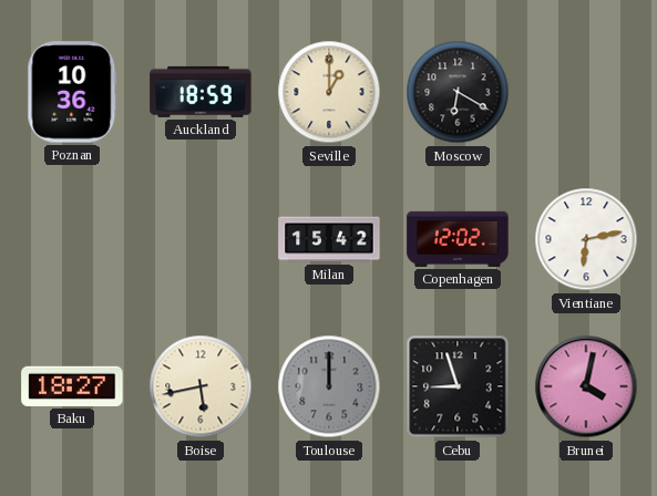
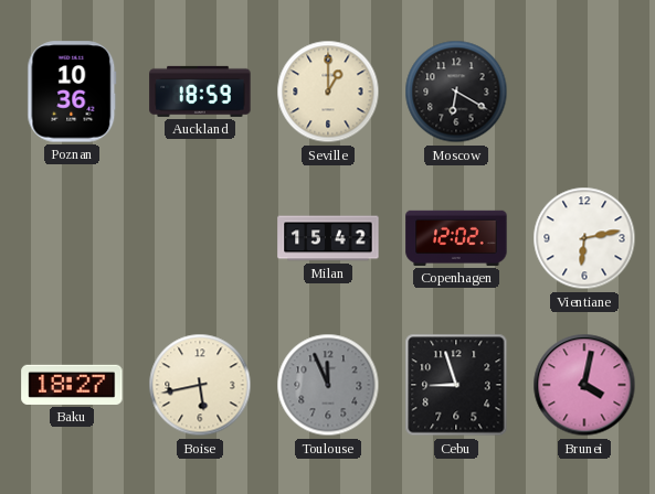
Toulouse: 12:00 -> 11:56 (328, 385)
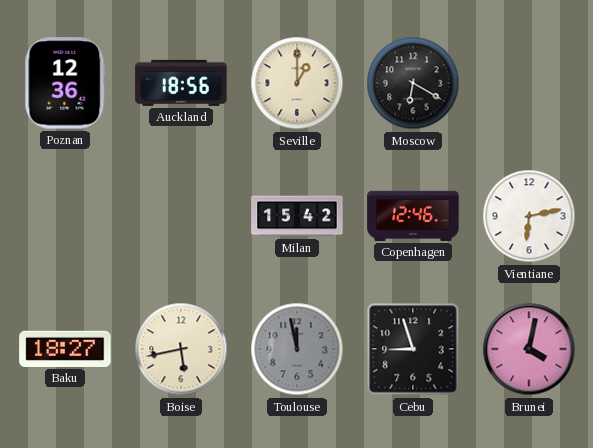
Poznan: 10:36 -> 12:36 (65, 83)
Auckland: 18:59 -> 18:56 (181, 83)
Copenhagen: 12:02 -> 12:46 (413, 216)
Toulouse: 11:56 -> 11:58 (297, 349)
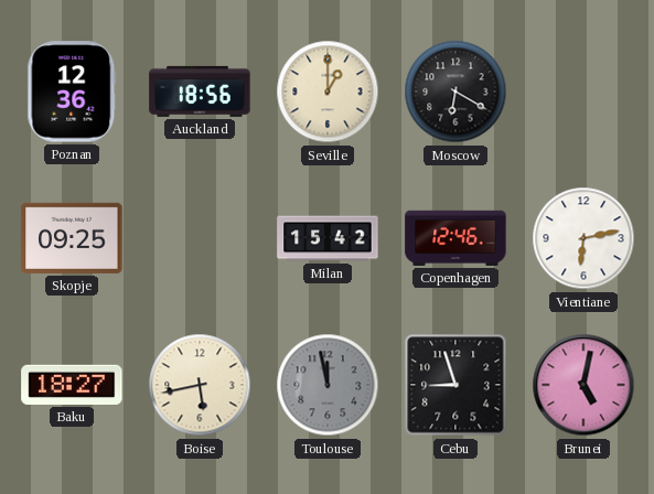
Skopje: none -> 09:25 (72, 238)
Brunei: 4:02 -> 5:02 (583, 385)
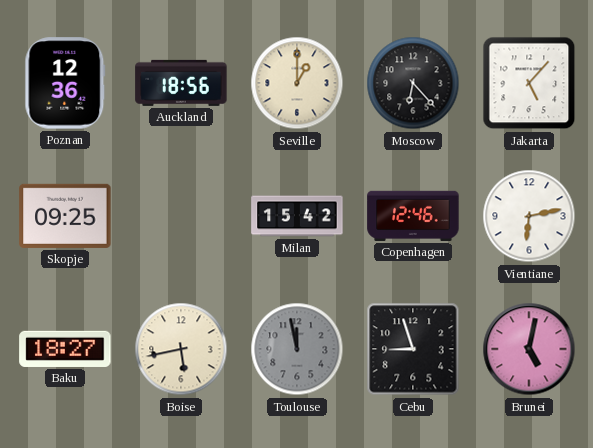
Moscow: 6:20 -> 6:23 (413, 83)
Jakarta: none -> 5:07 (529, 83)
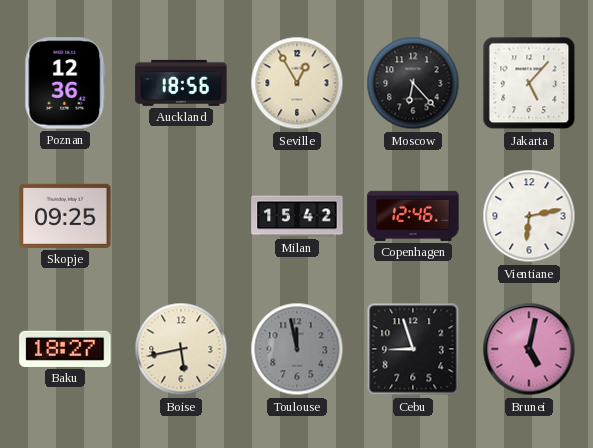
Seville: 1:00 -> 12:55 (297, 83)
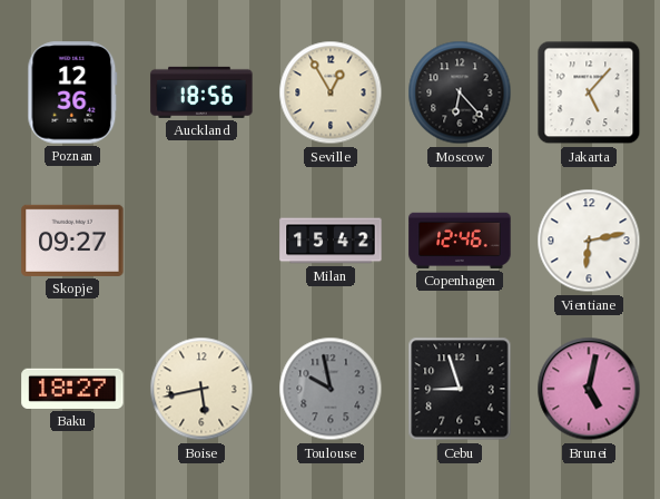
Skopje: 09:25 -> 09:27 (72, 241)
Toulouse: 11:58 -> 9:58 (331, 389)
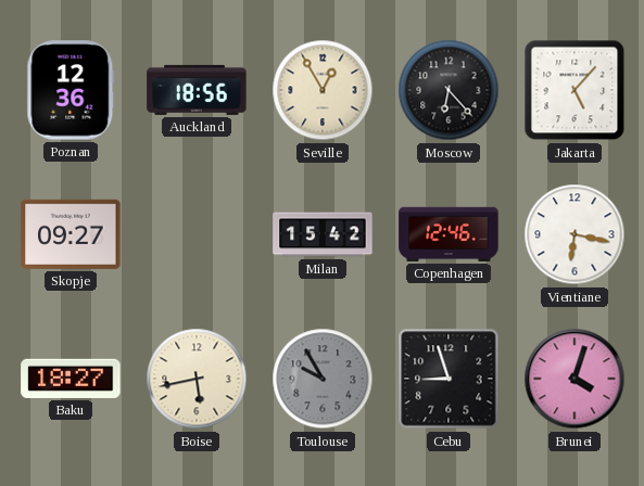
Vientiane: 6:13 -> 6:17 (574, 234)
Toulouse: 9:58 -> 9:55 (323, 379)
Brunei: 5:02 -> 4:03 (574, 379)
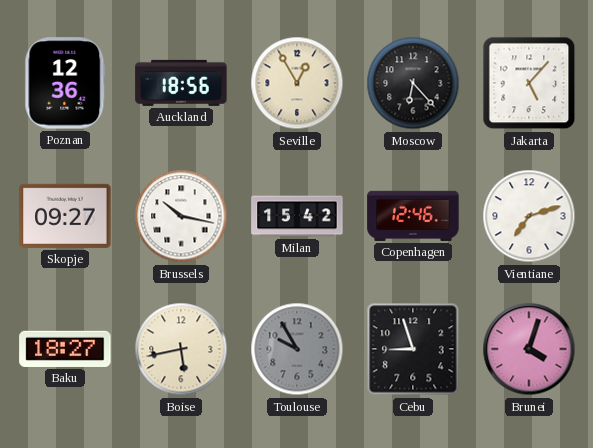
Brussels: none -> 10:17 (181, 216)
Vientiane: 6:17 -> 7:12 (529, 216)
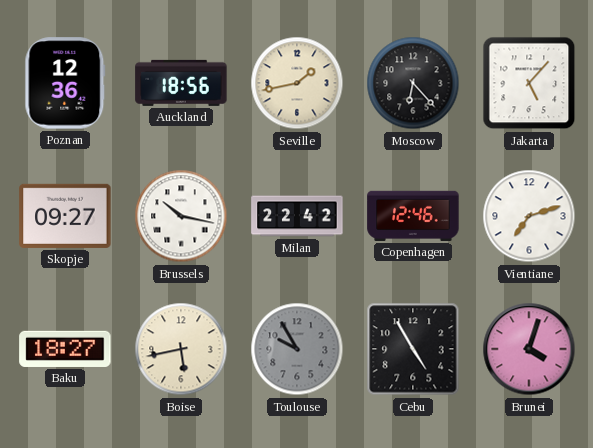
Seville: 12:55 -> 1:43 (297, 83)
Milan: 15:42 -> 22:42 (297, 216)
Cebu: 8:57 -> 4:55 (413, 349)
